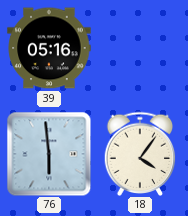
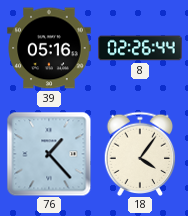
8: none -> 02:26 (140, 48)
76: 5:59 -> 1:23 (49, 154)
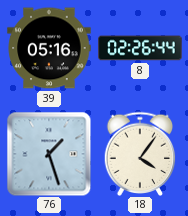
76: 1:23 -> 1:27 (49, 154)
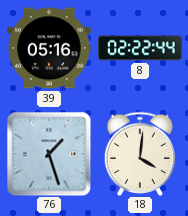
8: 02:26 -> 02:22 (140, 48)
18: 4:06 -> 4:01 (140, 153)
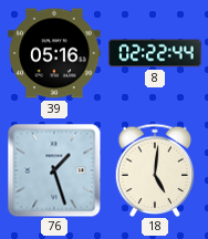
18: 4:01 -> 5:01 (155, 169)
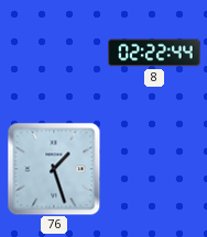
39: 05:16 -> none (54, 53)
18: 5:01 -> none (155, 169)
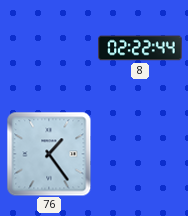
76: 1:27 -> 1:24 (49, 154)
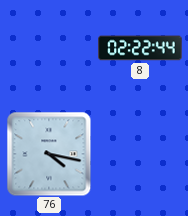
76: 1:24 -> 4:17 (49, 154)
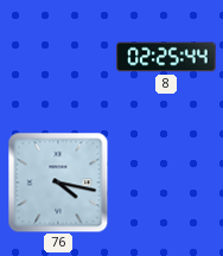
8: 02:22 -> 02:25 (166, 57)
